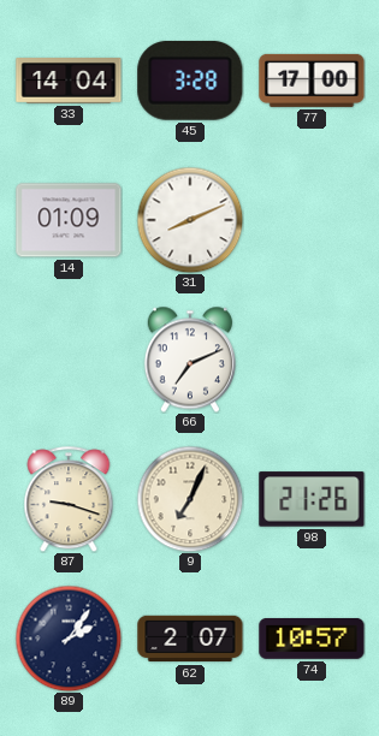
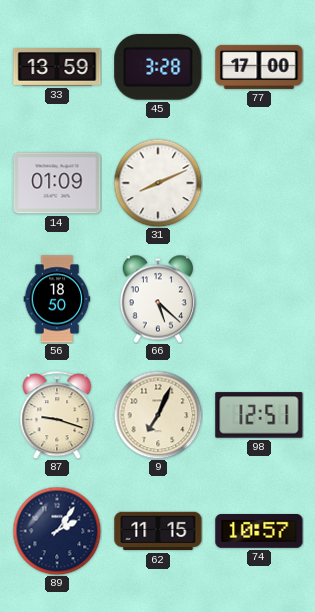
33: 14:04 -> 13:59 (57, 68)
56: none -> 18:50 (57, 299)
66: 7:11 -> 5:22 (158, 299)
98: 21:26 -> 12:51 (259, 415)
62: 2:07 -> 11:15 (158, 531)
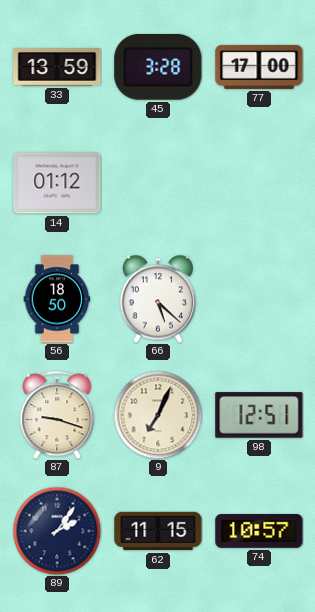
14: 01:09 -> 01:12 (57, 183)
31: 8:11 -> none (158, 183)
